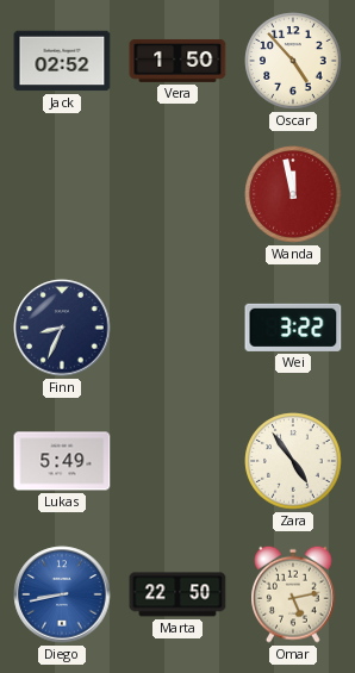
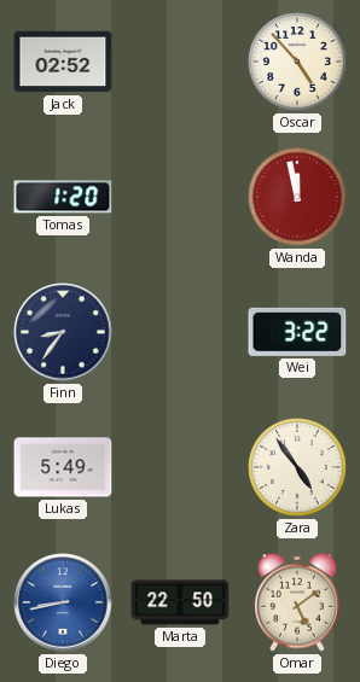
Vera: 1:50 -> none (177, 61)
Tomas: none -> 1:20 (63, 197)
Finn: 8:34 -> 8:36 (63, 332)
Omar: 5:13 -> 5:09 (298, 602)
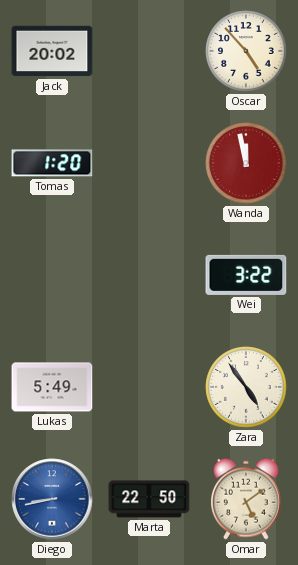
Jack: 02:52 -> 20:02 (52, 51)
Finn: 8:36 -> none (63, 332)
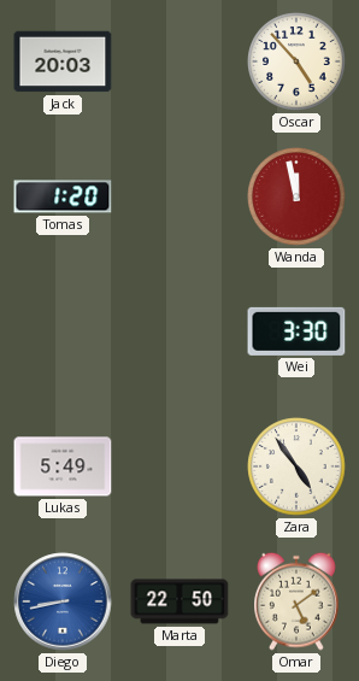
Jack: 20:02 -> 20:03 (63, 61)
Wei: 3:22 -> 3:30 (296, 331)
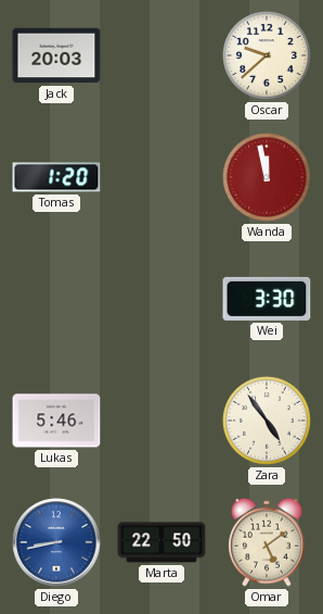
Oscar: 4:53 -> 9:38 (267, 55)
Lukas: 5:49 -> 5:46 (56, 421)
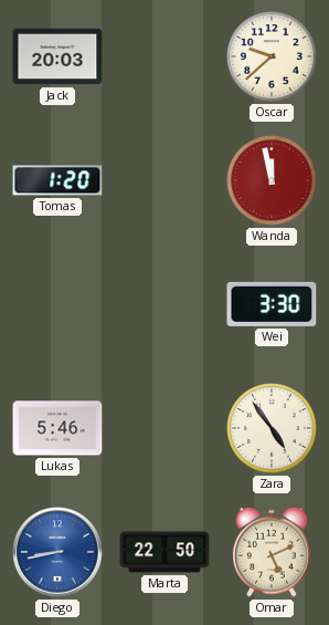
Omar: 5:09 -> 5:11 (273, 552)
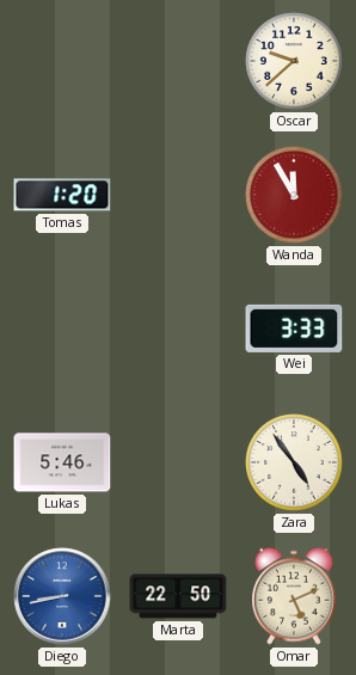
Jack: 20:03 -> none (57, 56)
Wanda: 11:58 -> 11:55 (294, 195)
Wei: 3:30 -> 3:33 (294, 329)
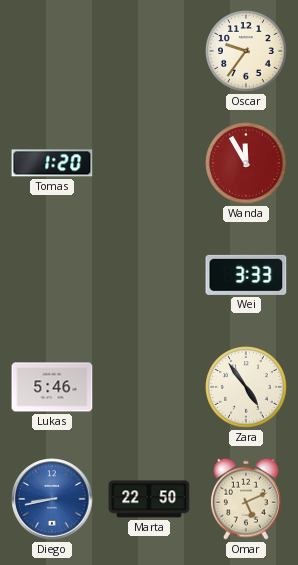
Oscar: 9:38 -> 9:36 (246, 51)
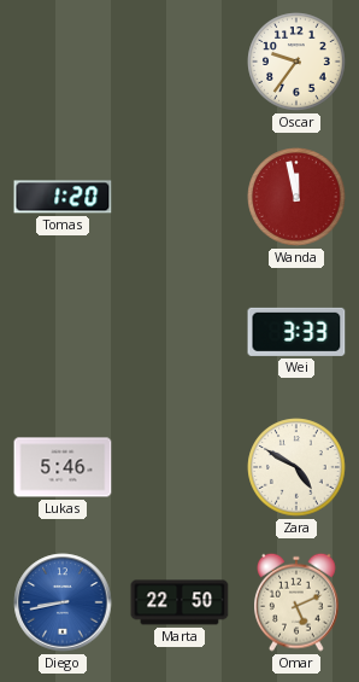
Wanda: 11:55 -> 11:58 (296, 197)
Zara: 4:54 -> 4:50 (296, 467)
